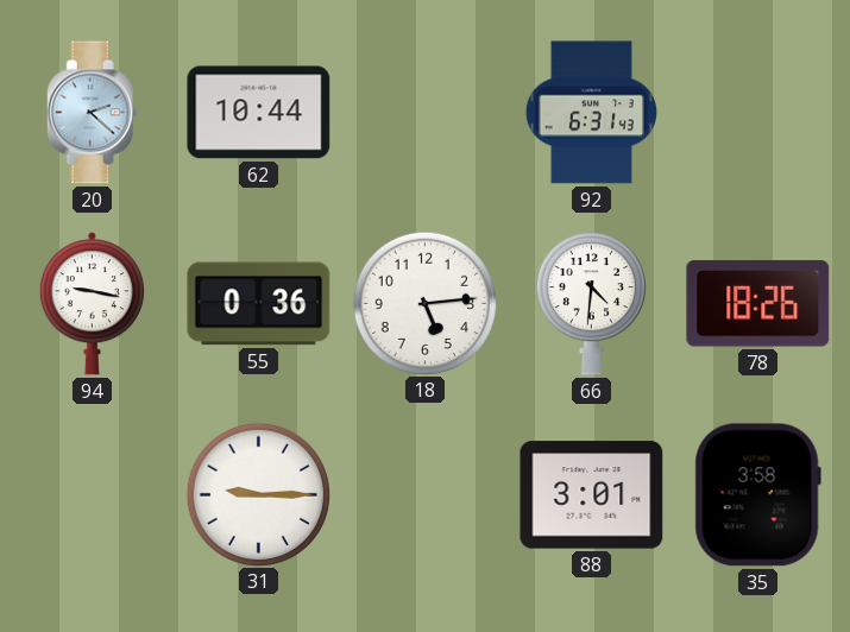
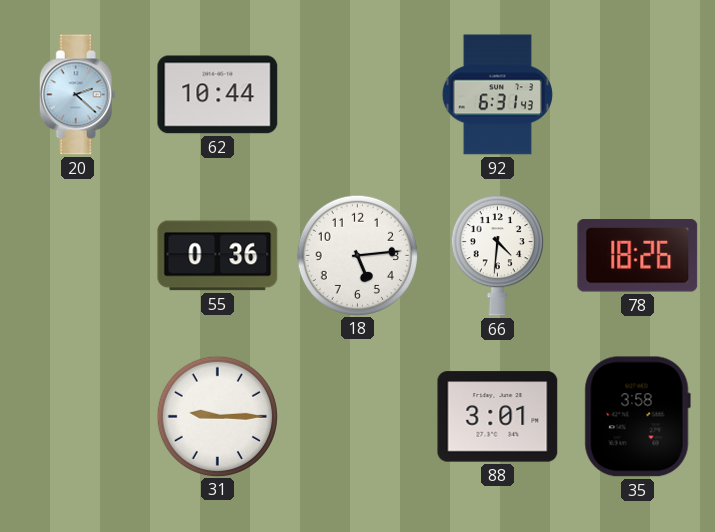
94: 9:17 -> none (92, 304)
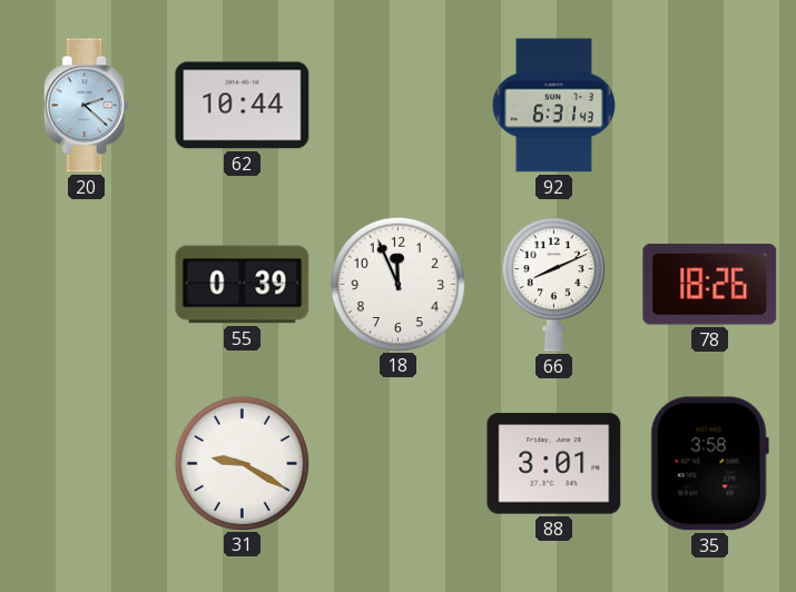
55: 0:36 -> 0:39 (243, 285)
18: 5:14 -> 11:56 (397, 284)
66: 4:31 -> 8:11 (553, 285)
31: 9:15 -> 9:20 (242, 463)
